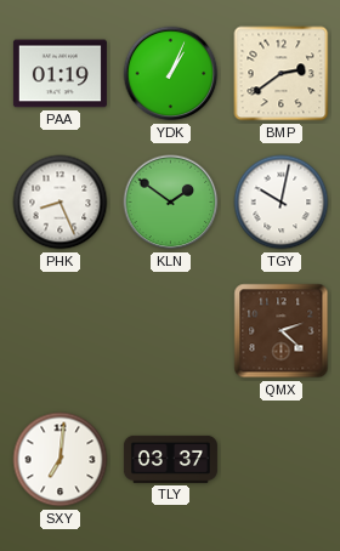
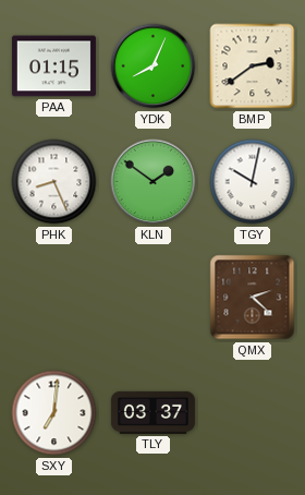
PAA: 01:19 -> 01:15 (53, 67)
YDK: 1:04 -> 8:04 (154, 67)
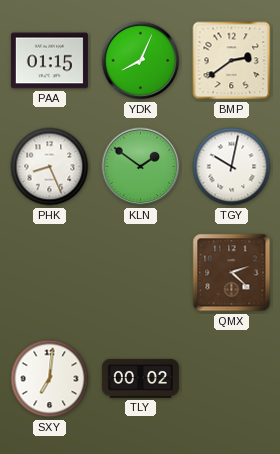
TLY: 03:37 -> 00:02 (140, 378)
